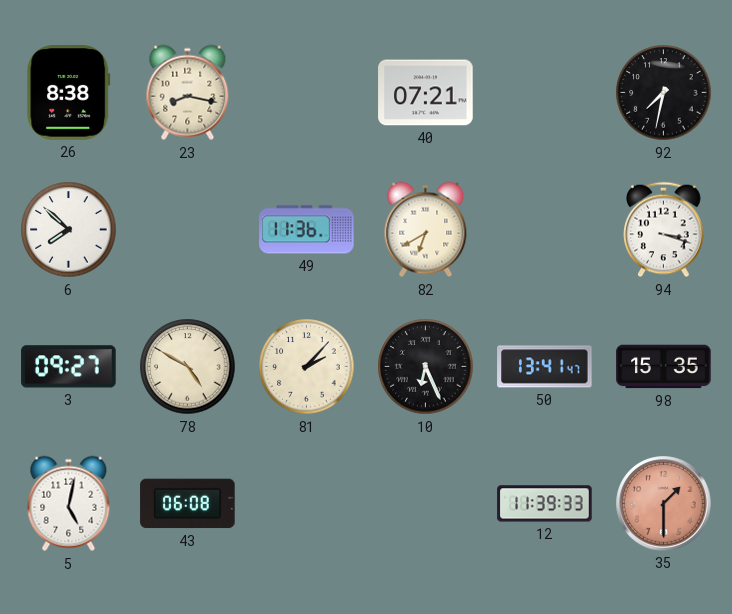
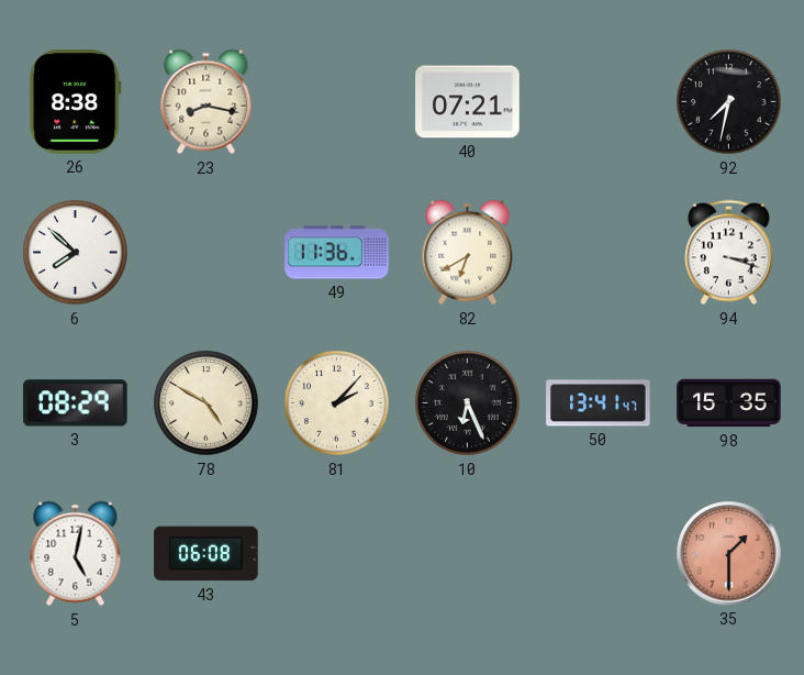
3: 09:27 -> 08:29 (76, 403)
12: 11:39 -> none (545, 504)
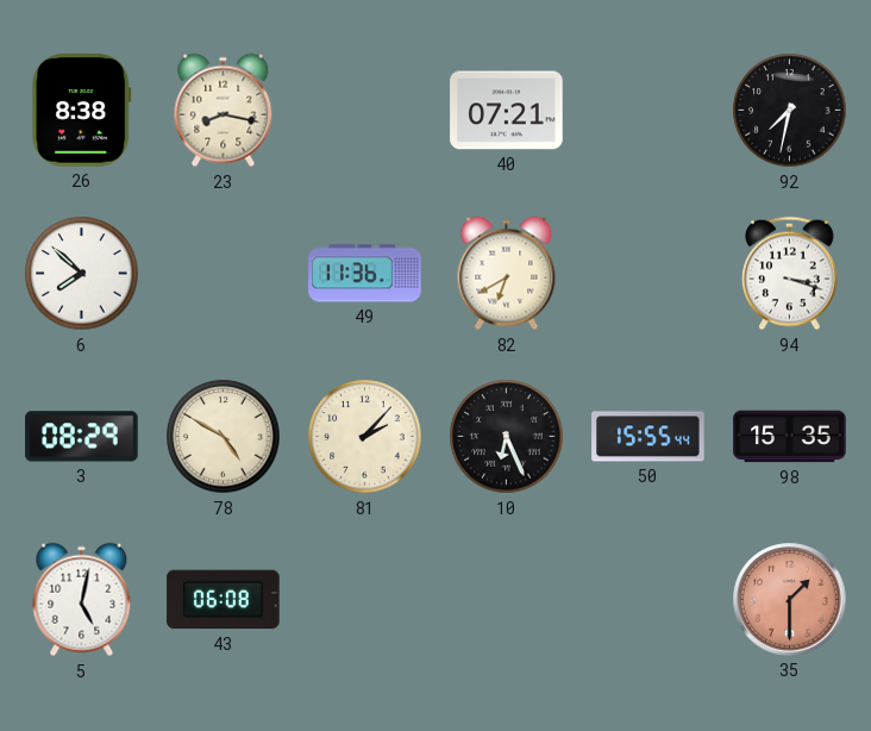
50: 13:41 -> 15:55 (648, 437)
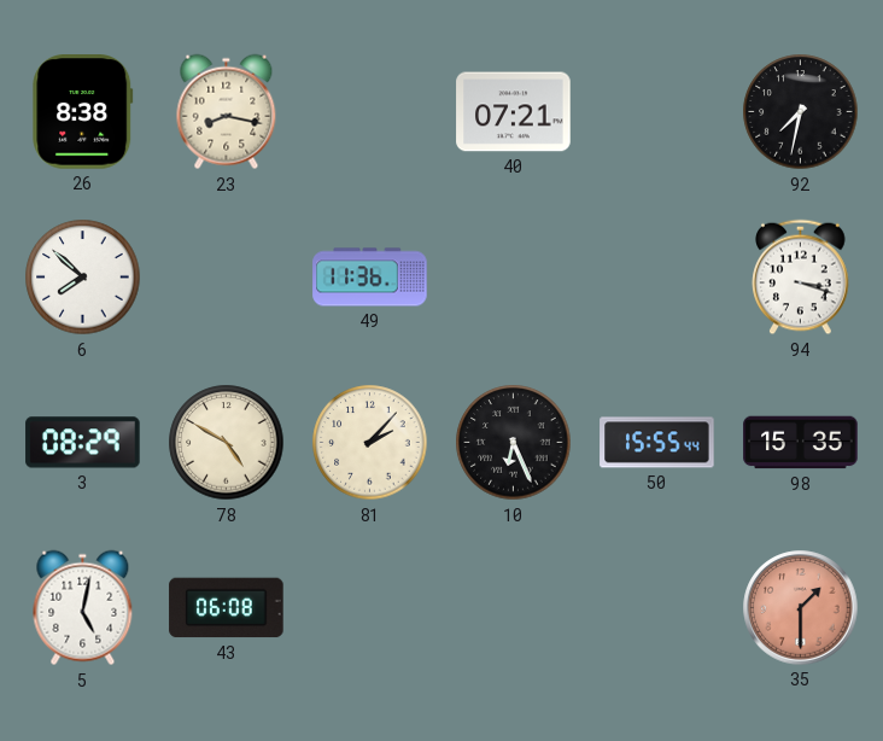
82: 6:40 -> none (507, 274)
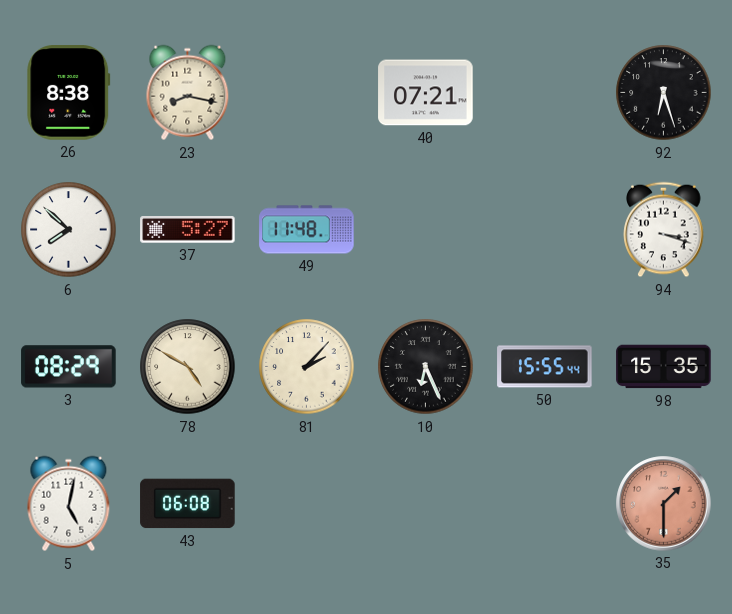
92: 7:32 -> 6:27 (664, 93)
37: none -> 5:27 (188, 230)
49: 11:36 -> 11:48 (307, 230)
